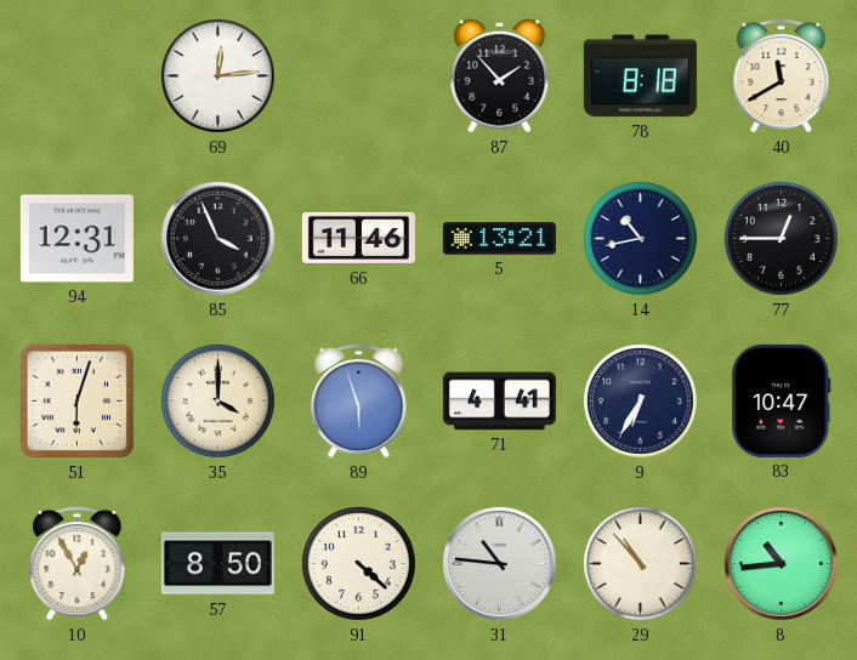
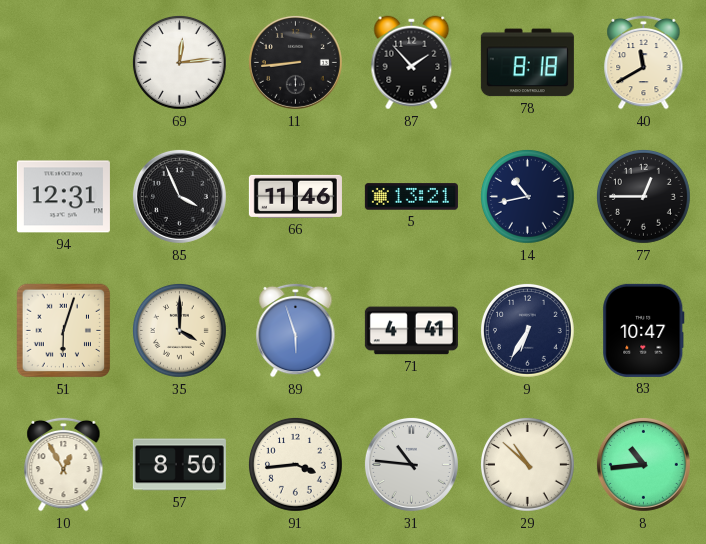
11: none -> 8:44 (295, 62)
91: 4:22 -> 3:44 (296, 465)
29: 10:53 -> 10:52 (528, 465)
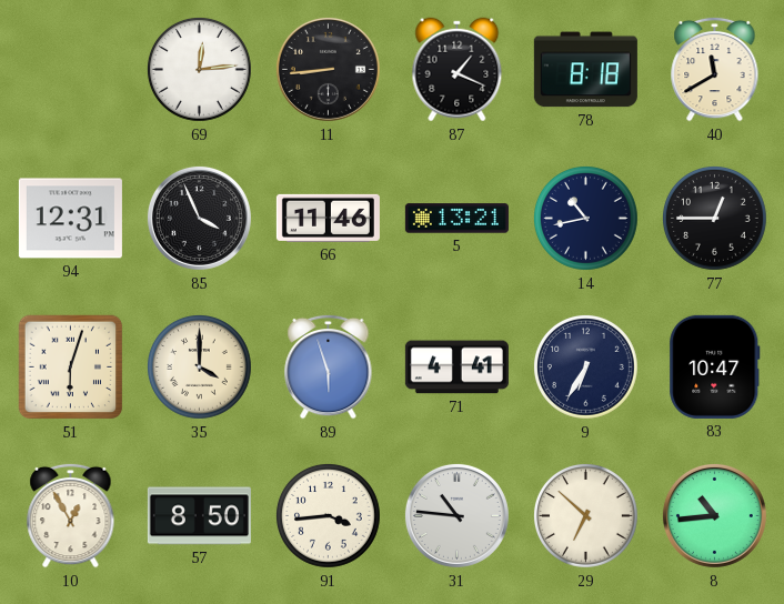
87: 1:53 -> 1:19 (458, 70)
29: 10:52 -> 6:52 (586, 516)
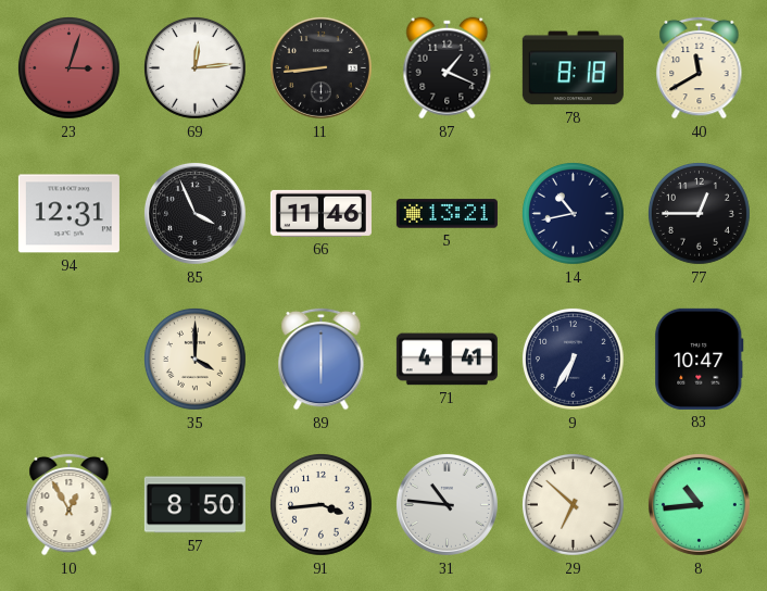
23: none -> 3:03 (70, 68)
51: 6:03 -> none (71, 368)
89: 5:57 -> 6:00 (322, 359)
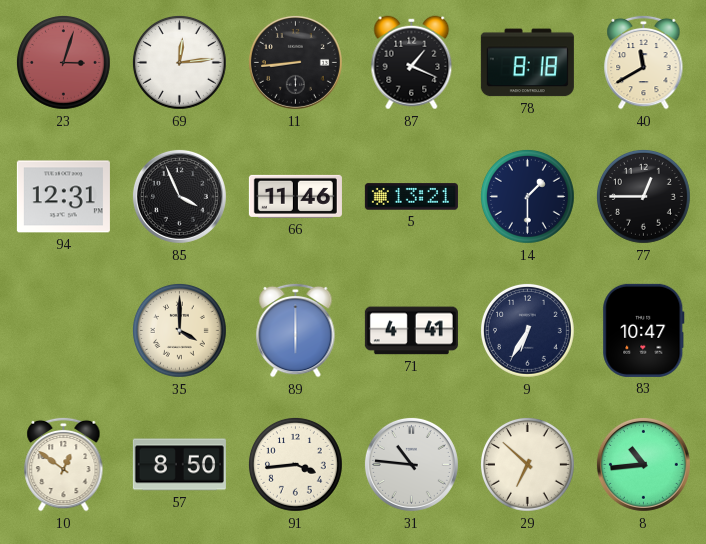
14: 10:43 -> 1:30 (528, 197)
10: 12:55 -> 12:51 (64, 464)
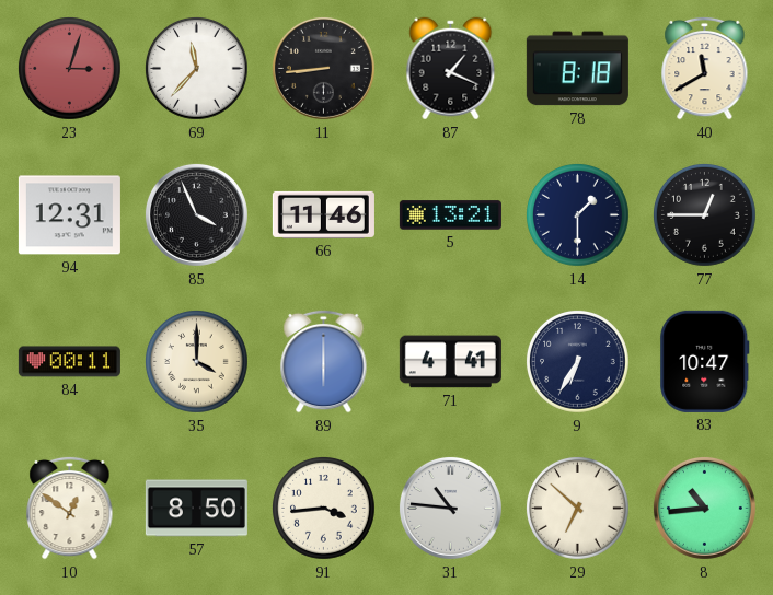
69: 12:14 -> 11:37 (197, 69)
84: none -> 00:11 (69, 362)
